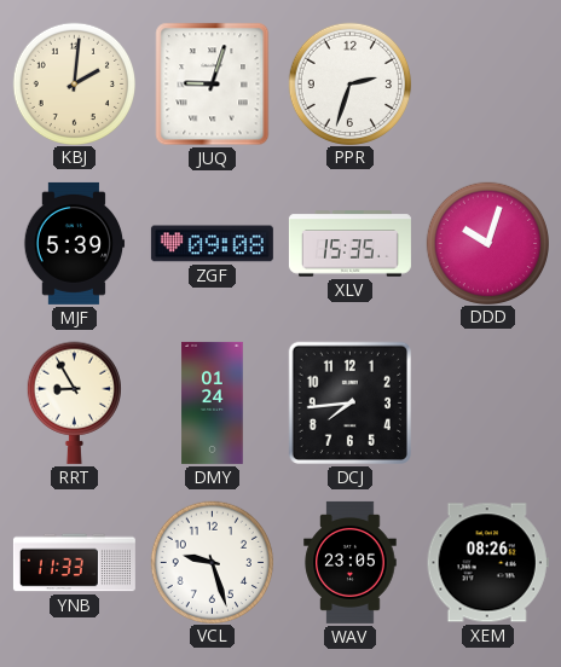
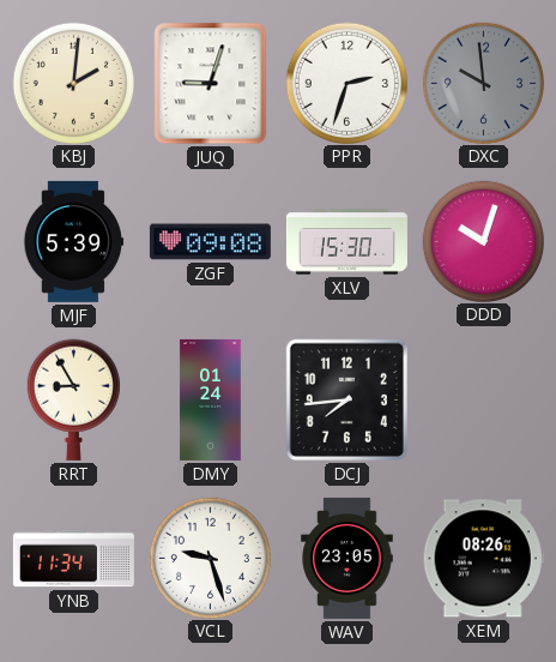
DXC: none -> 9:59 (483, 83)
XLV: 15:35 -> 15:30 (346, 242)
YNB: 11:33 -> 11:34 (73, 559)
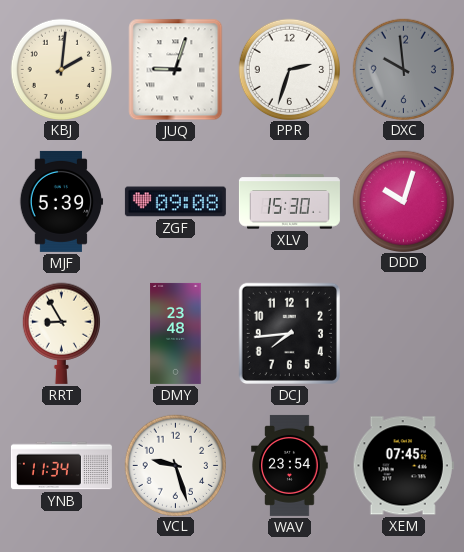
DMY: 01:24 -> 23:48 (176, 333)
WAV: 23:05 -> 23:54 (290, 465)
XEM: 08:26 -> 07:45 (403, 466)
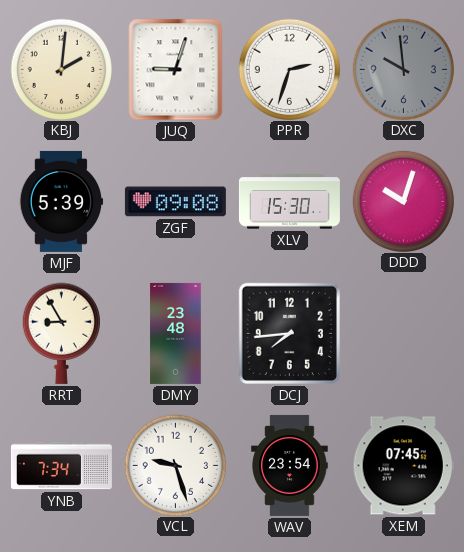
YNB: 11:34 -> 7:34 (61, 466)
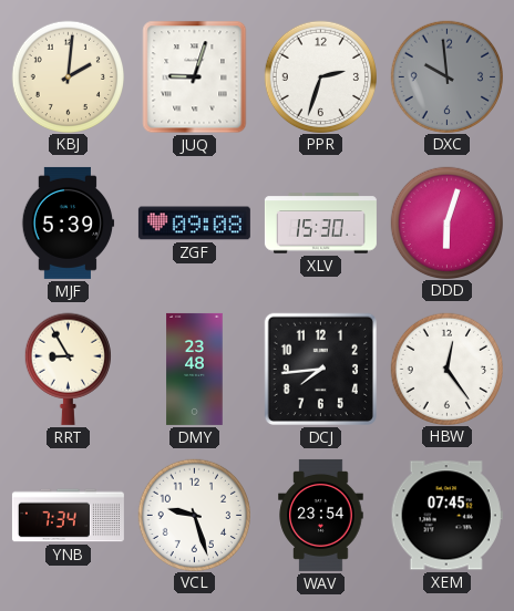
DDD: 10:03 -> 6:03 (446, 222)
HBW: none -> 12:24 (446, 369)
